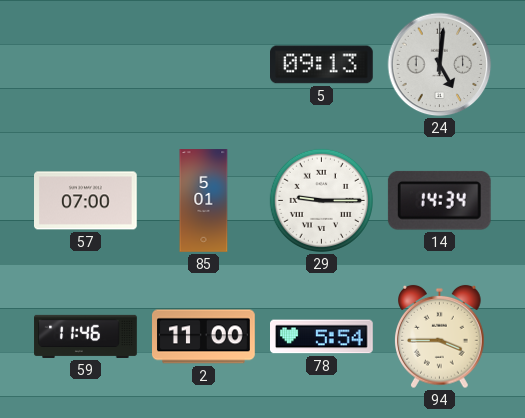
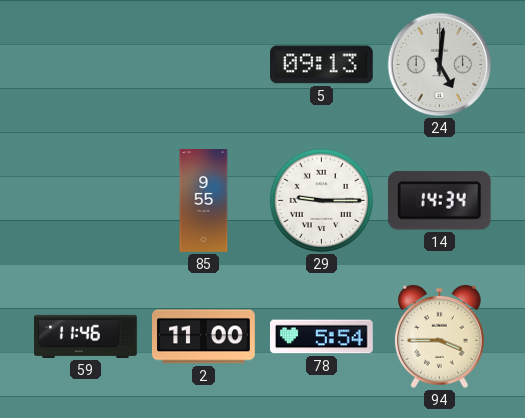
57: 07:00 -> none (86, 201)
85: 5:01 -> 9:55 (204, 201)
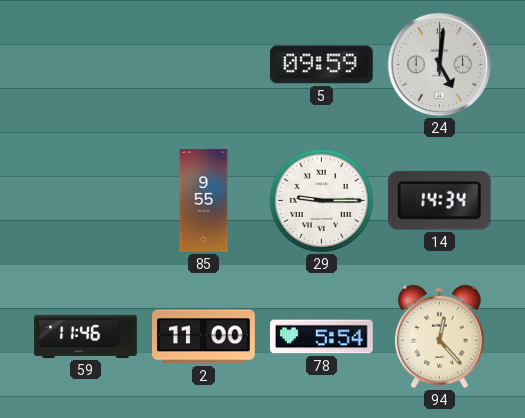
5: 09:13 -> 09:59 (322, 65)
94: 3:45 -> 12:23 (440, 337)
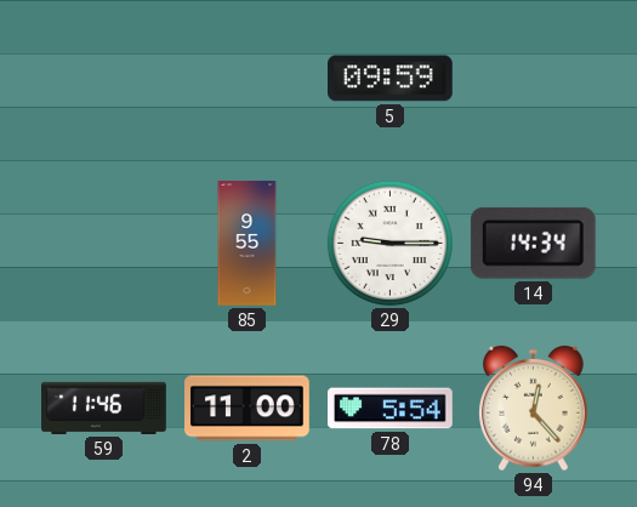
24: 5:01 -> none (440, 65)
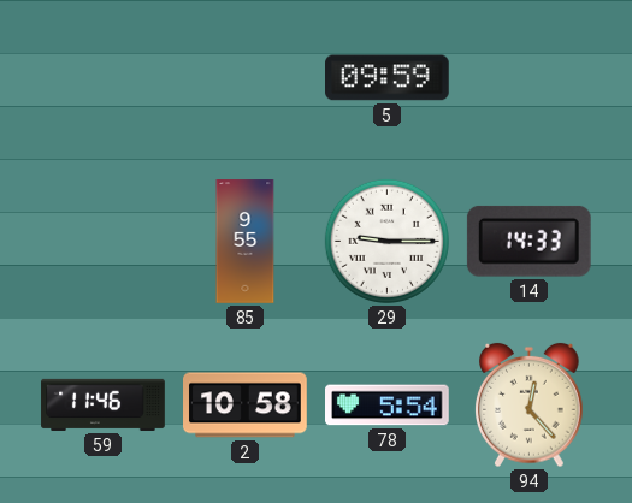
14: 14:34 -> 14:33 (528, 241)
2: 11:00 -> 10:58 (246, 406)
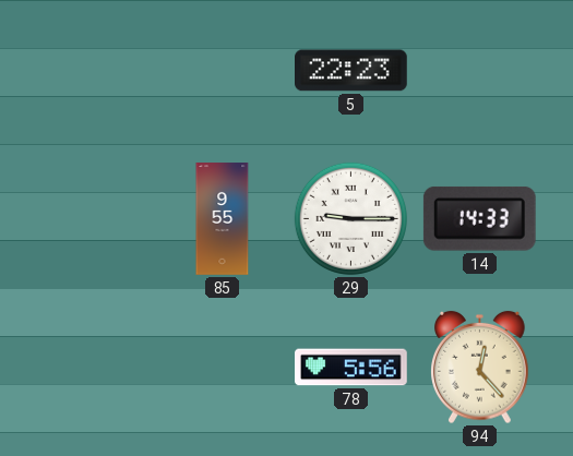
5: 09:59 -> 22:23 (351, 71)
59: 11:46 -> none (104, 404)
2: 10:58 -> none (246, 406)
78: 5:54 -> 5:56 (351, 368)
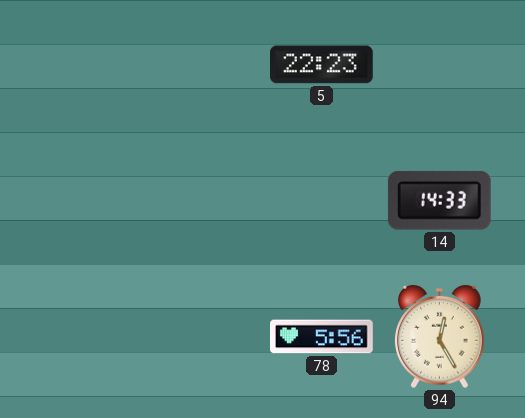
85: 9:55 -> none (223, 219)
29: 9:15 -> none (350, 218)
94: 12:23 -> 12:25 (440, 337)
